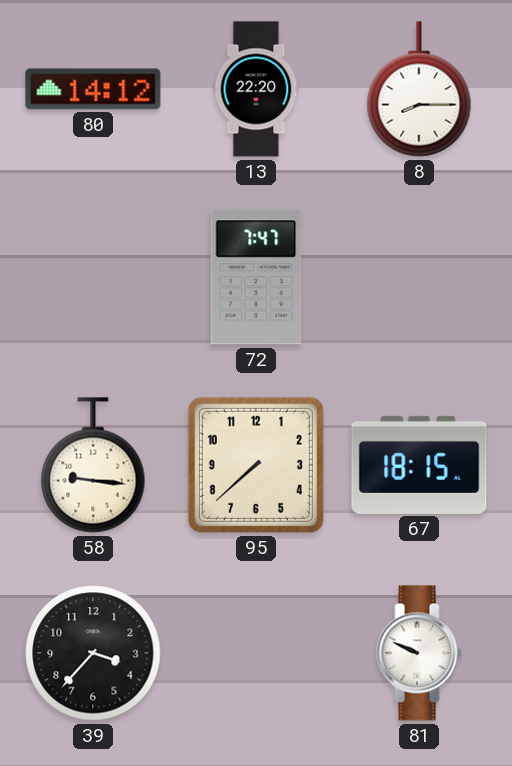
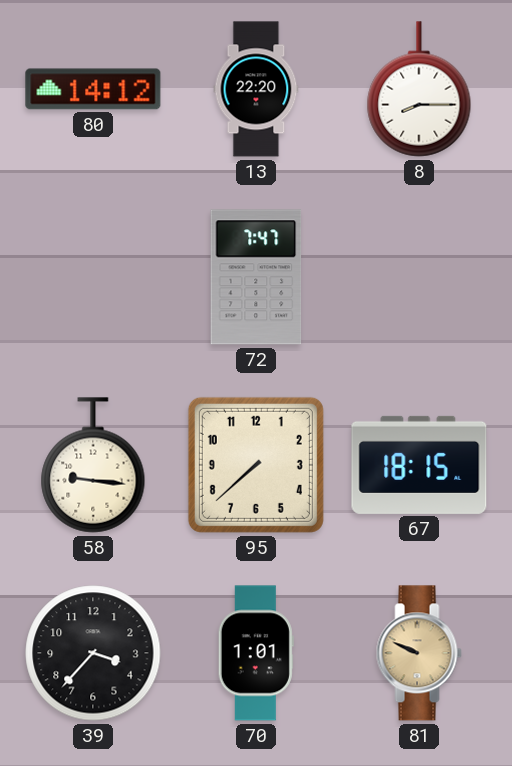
70: none -> 1:01 (256, 653)
81 dial: white -> champagne (419, 653)
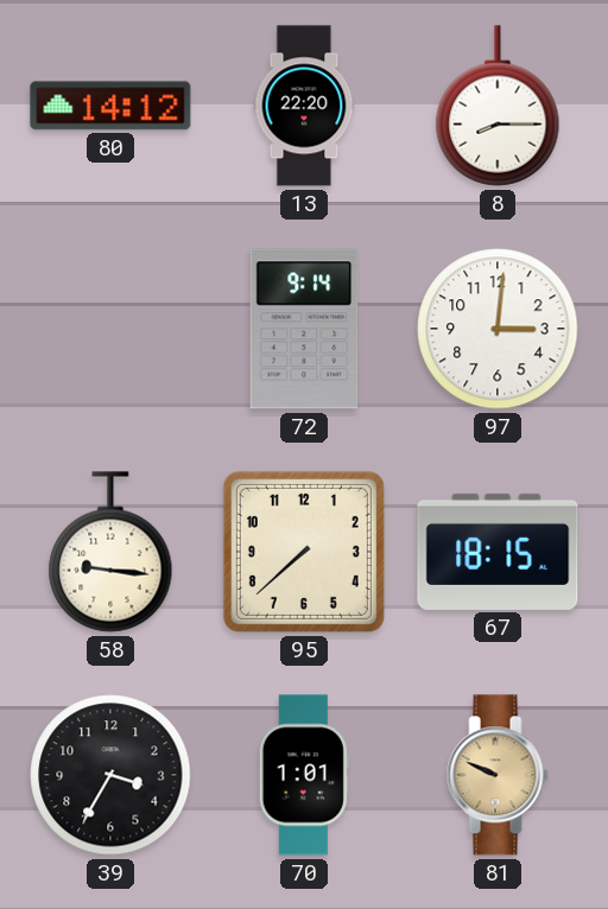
72: 7:47 -> 9:14 (304, 329)
97: none -> 3:01 (498, 329)
39: 3:37 -> 3:35 (110, 775)
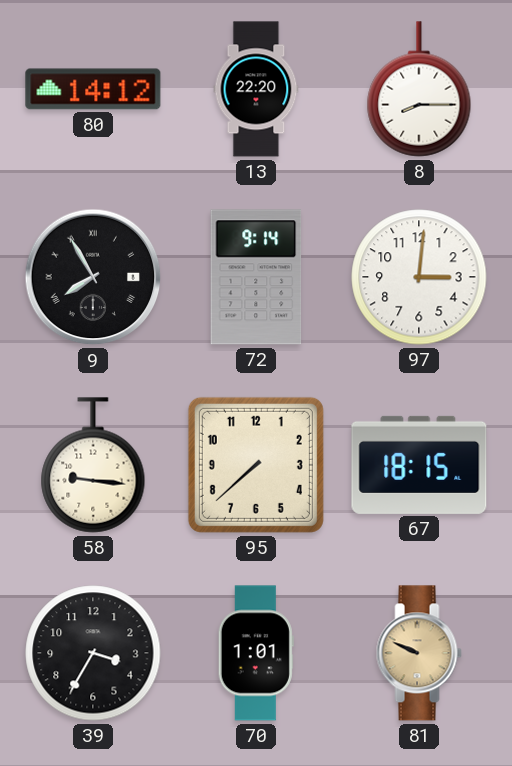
9: none -> 7:55 (93, 277)
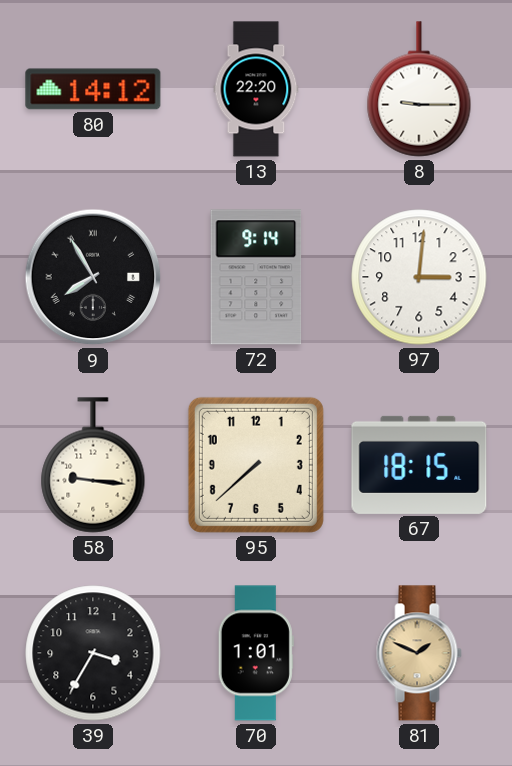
8: 8:15 -> 9:15 (419, 89)
81: 9:49 -> 1:49 (419, 653)
